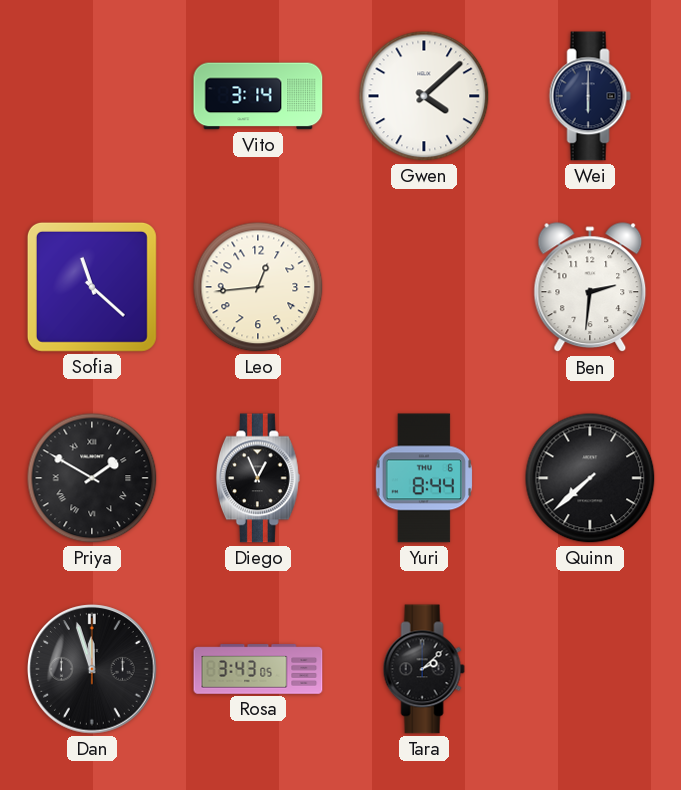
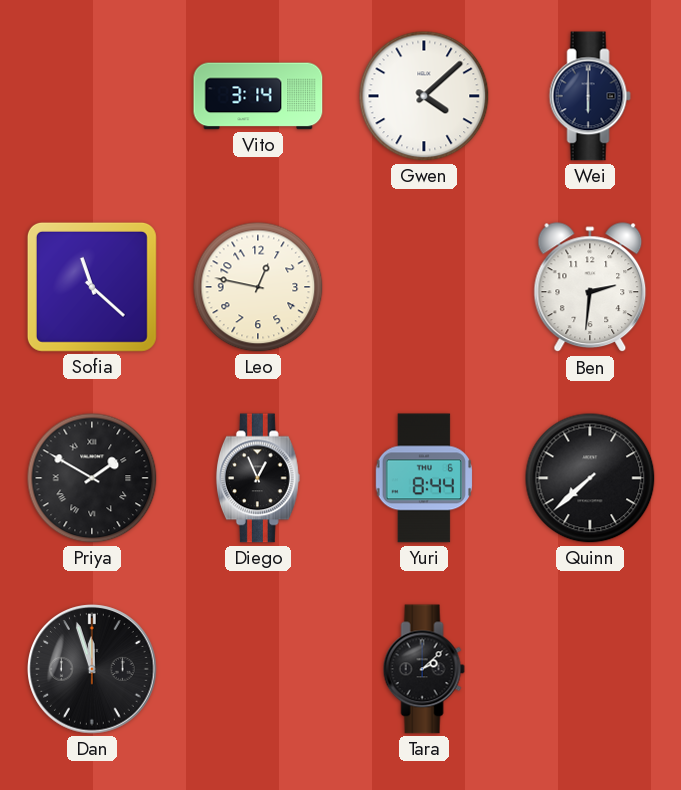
Leo: 12:44 -> 12:47 (258, 287)
Rosa: 3:43 -> none (258, 669)
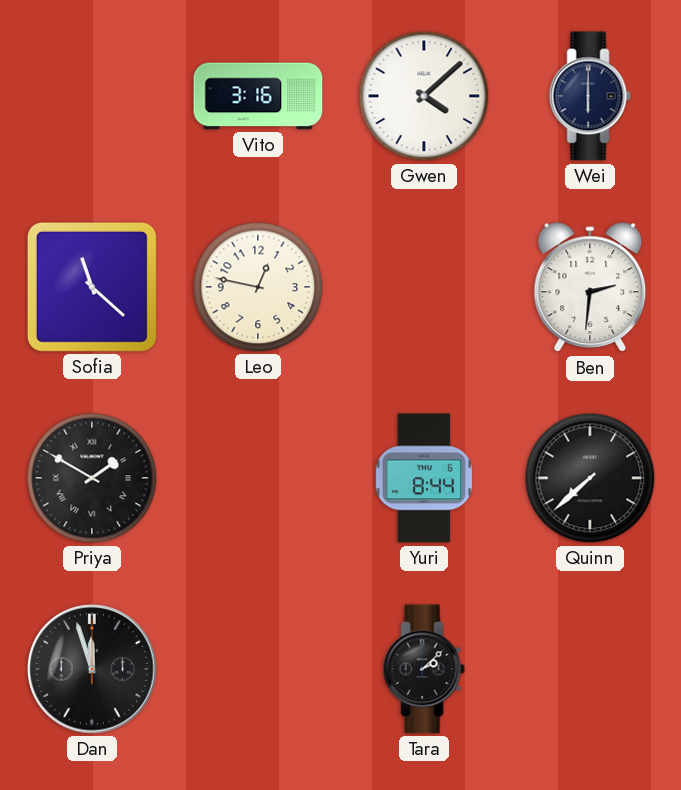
Vito: 3:14 -> 3:16 (258, 96)
Diego: 12:56 -> none (258, 478)
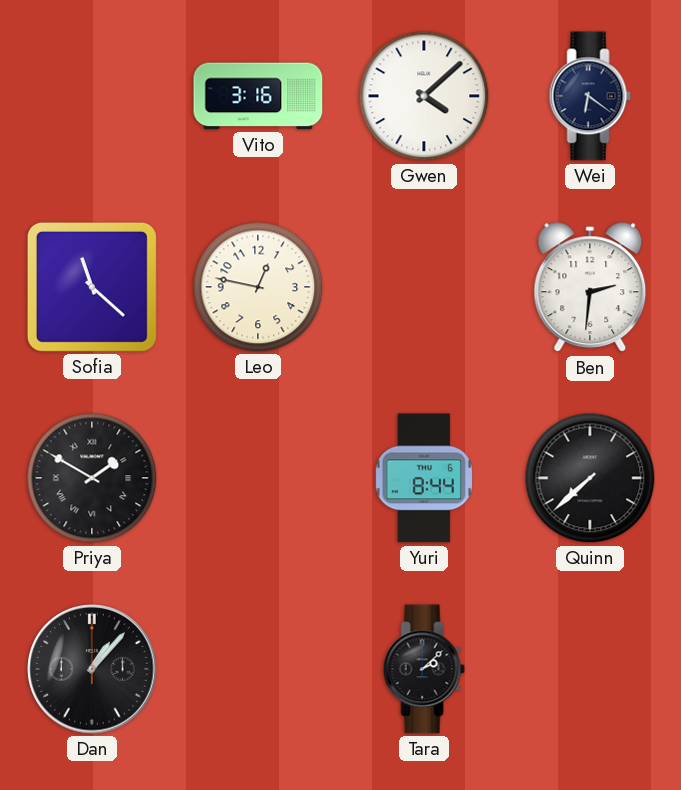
Wei: 6:00 -> 6:21 (590, 96)
Dan: 11:57 -> 1:07 (92, 669)
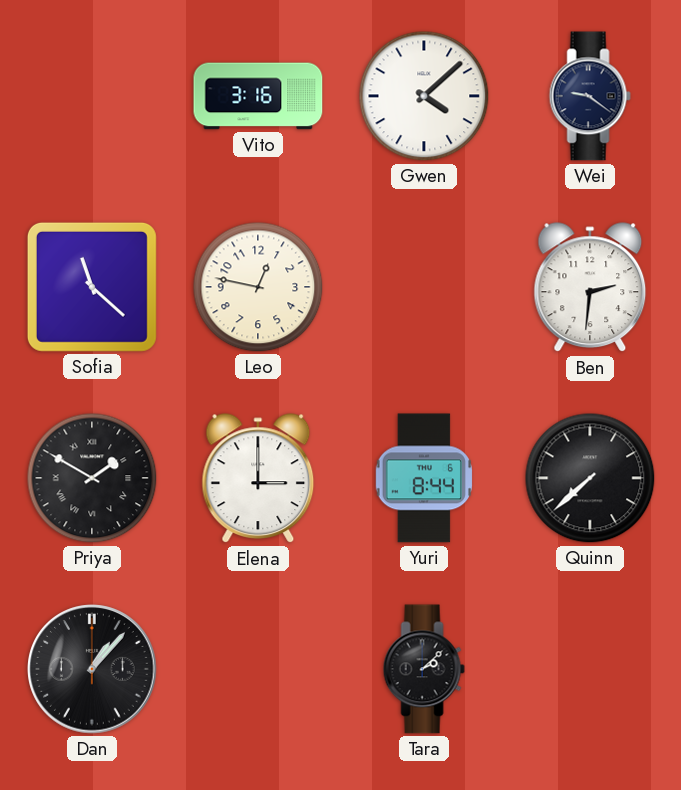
Wei: 6:21 -> 9:21 (590, 96)
Elena: none -> 3:00 (258, 479)
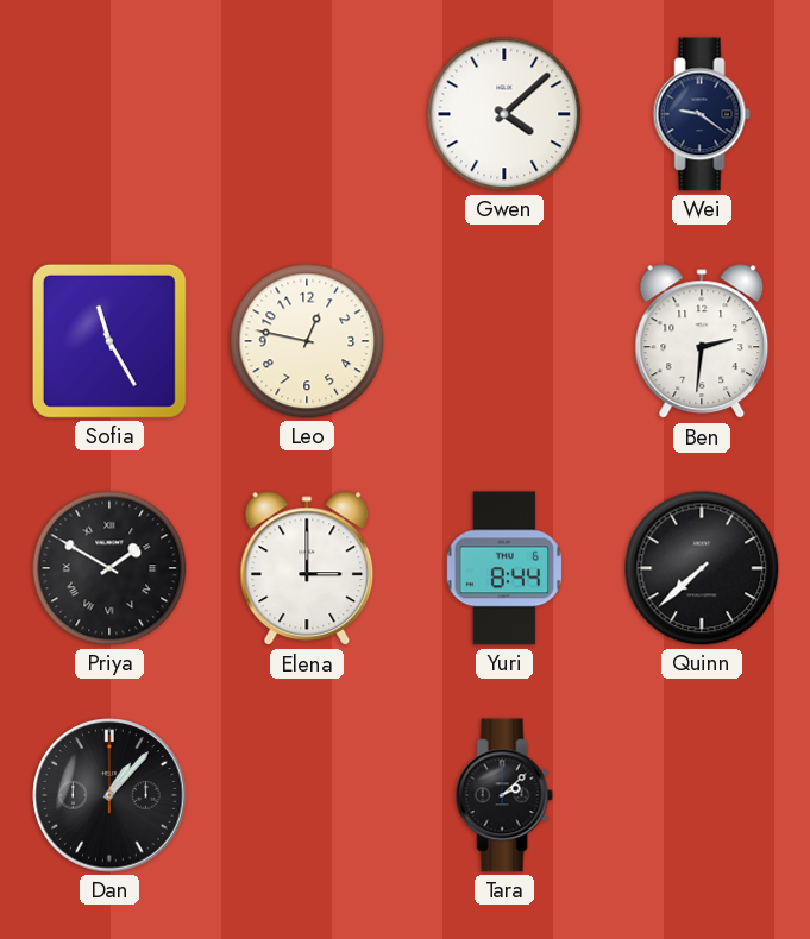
Vito: 3:16 -> none (258, 96)
Sofia: 11:22 -> 11:25 (109, 341)
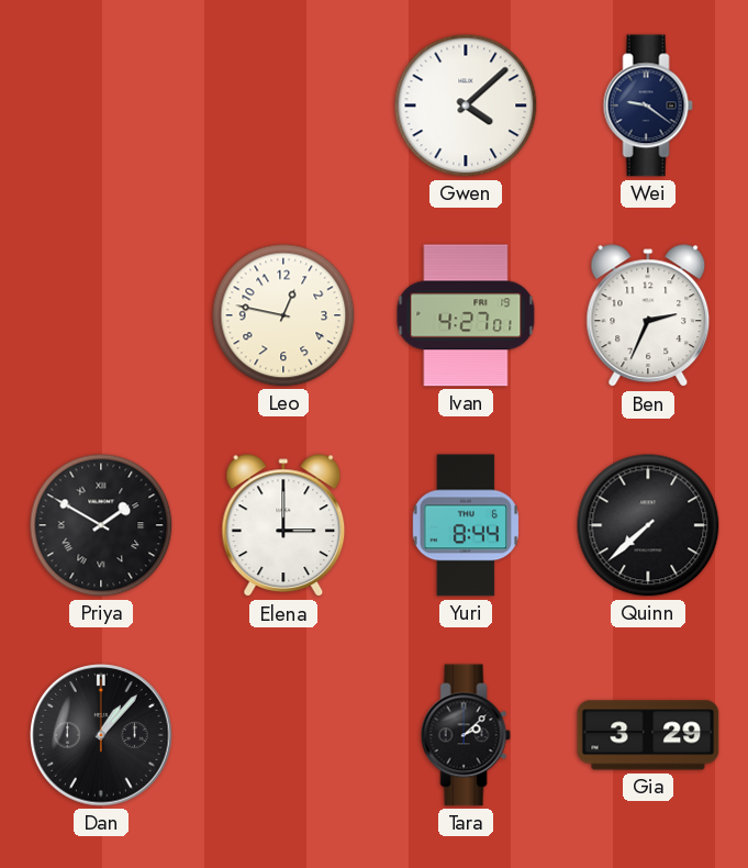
Sofia: 11:25 -> none (109, 341)
Ivan: none -> 4:27 (466, 315)
Ben: 2:31 -> 2:34 (648, 316)
Gia: none -> 3:29 (648, 735)
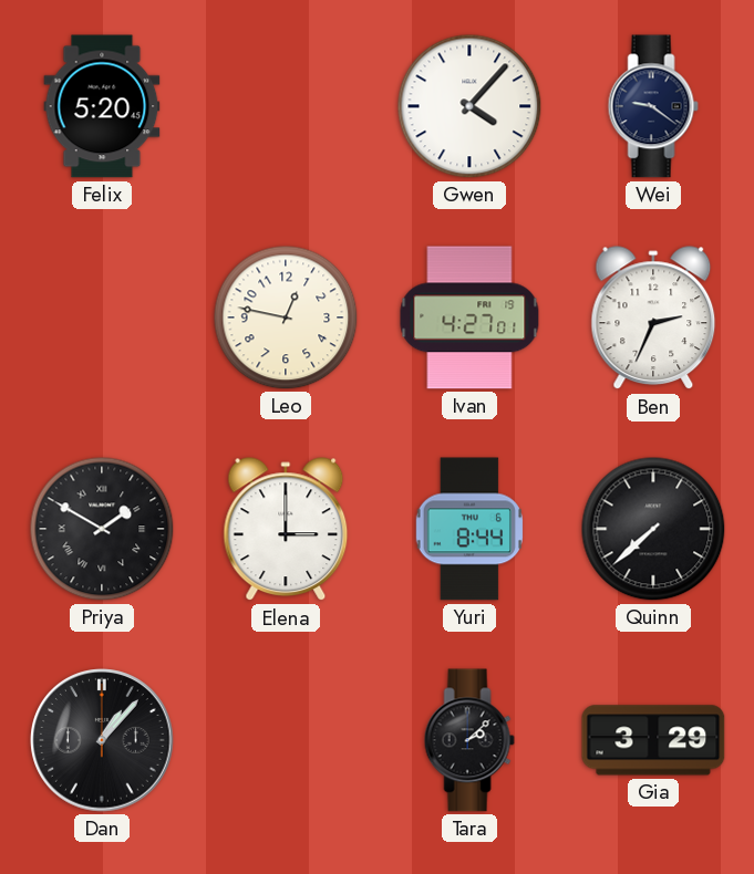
Felix: none -> 5:20 (102, 106)
Gwen: 4:08 -> 4:07 (469, 106)
